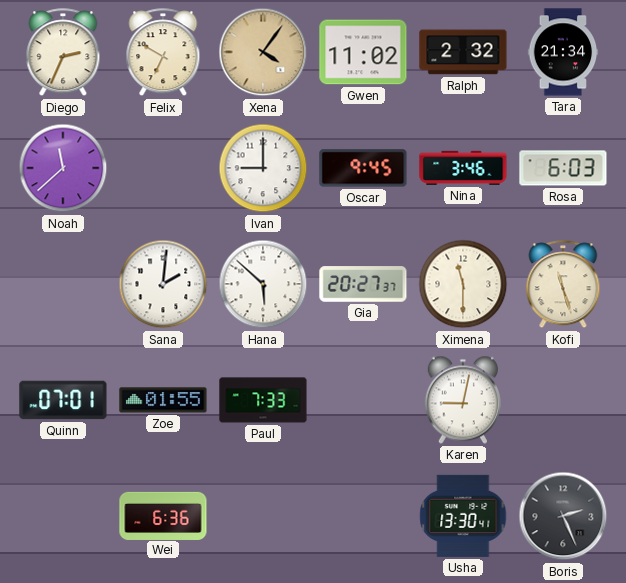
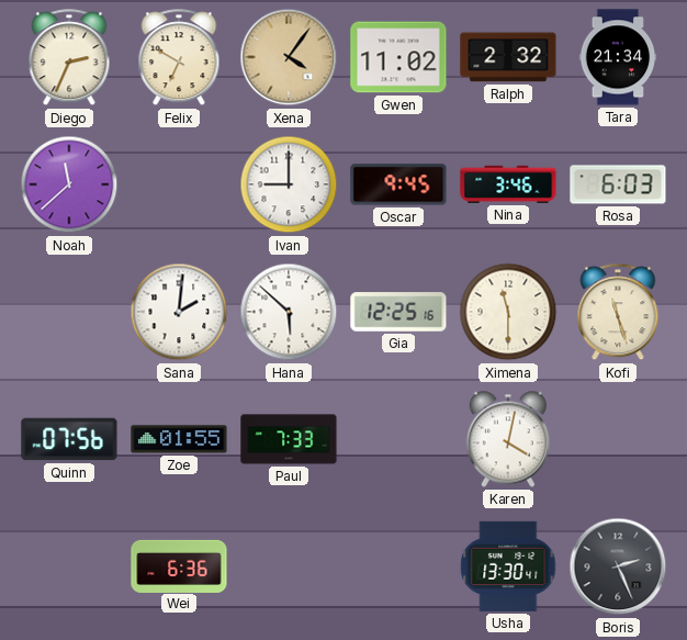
Gia: 20:27 -> 12:25 (398, 312)
Quinn: 07:01 -> 07:56 (69, 439)
Karen: 9:02 -> 4:02 (508, 439)
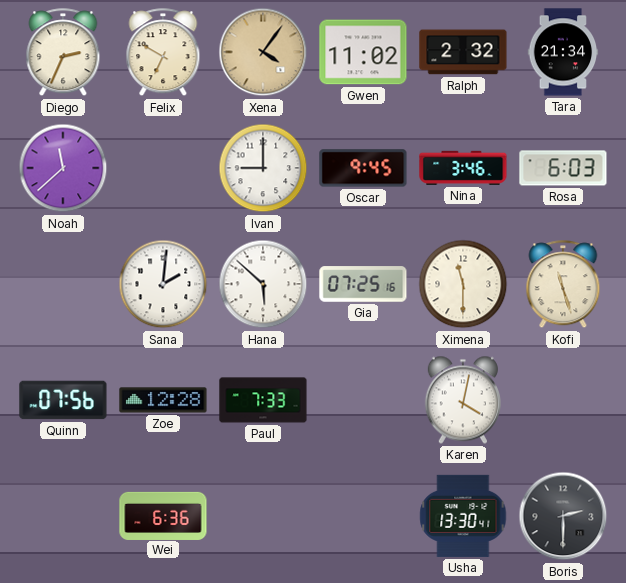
Gia: 12:25 -> 07:25 (363, 284)
Zoe: 01:55 -> 12:28 (163, 400)
Boris: 2:26 -> 2:30 (563, 516)
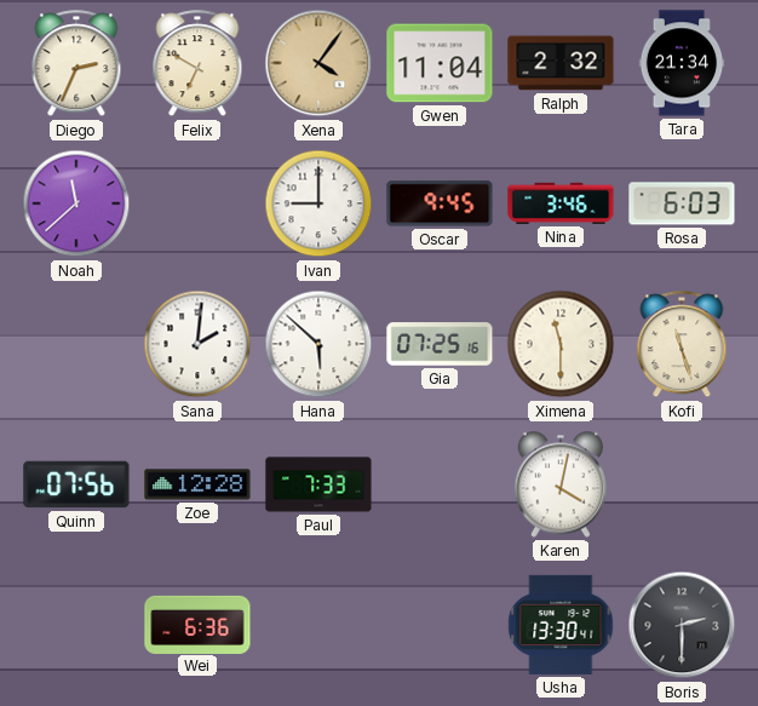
Gwen: 11:02 -> 11:04 (440, 63)
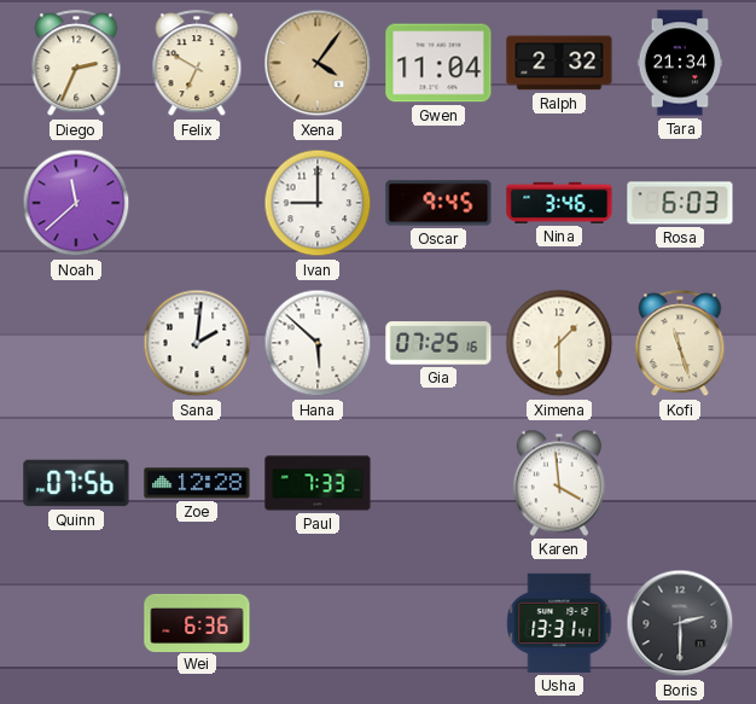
Ximena: 11:30 -> 1:30 (559, 343)
Karen: 4:02 -> 3:59 (559, 483)
Usha: 13:30 -> 13:31 (559, 623)
